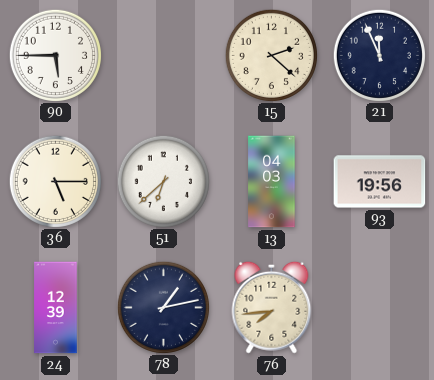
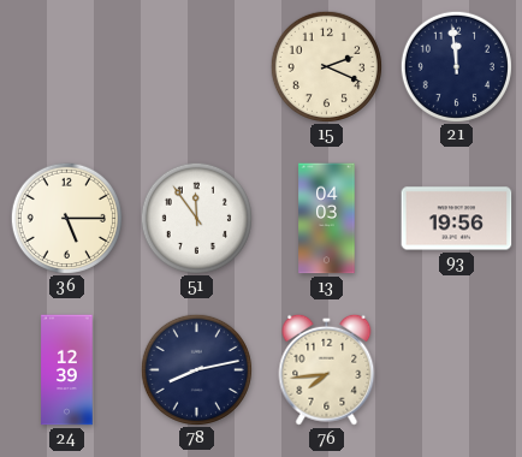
90: 5:45 -> none (55, 55)
15: 2:22 -> 2:19 (326, 66)
21: 11:56 -> 11:59 (456, 66)
51: 6:38 -> 11:54 (196, 218)
78: 1:13 -> 8:13 (196, 369)
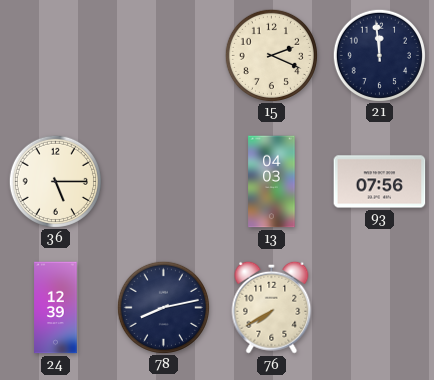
51: 11:54 -> none (196, 218)
93: 19:56 -> 07:56 (380, 182)
76: 7:44 -> 7:40 (272, 307)
